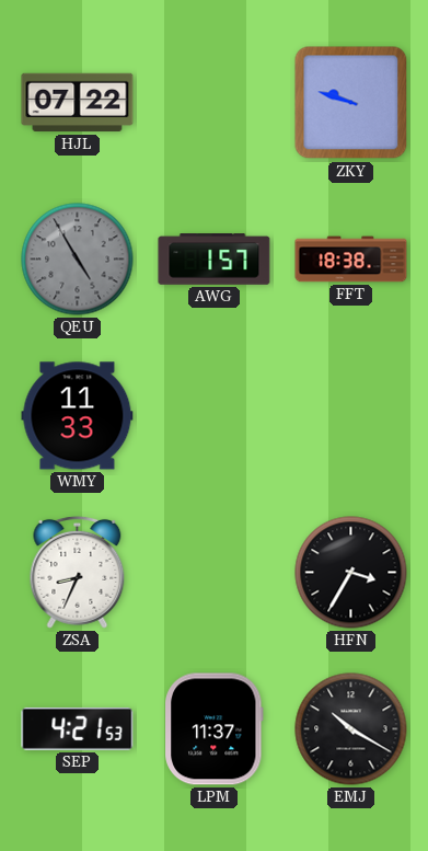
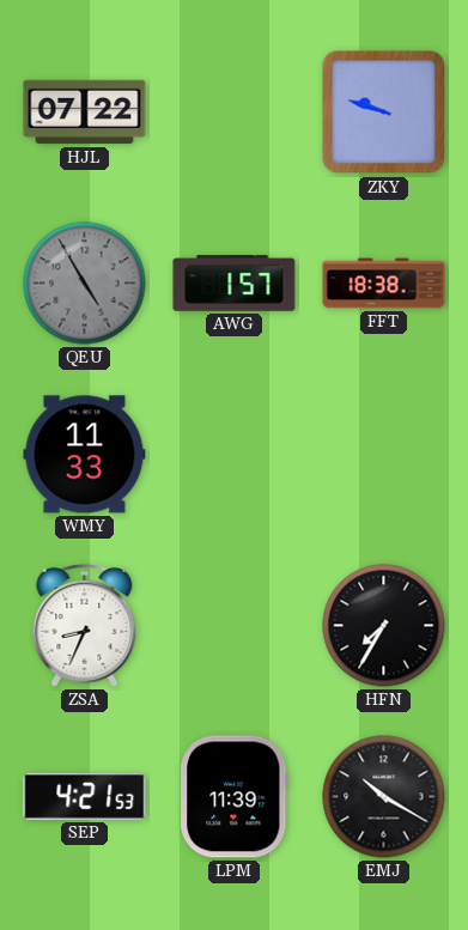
HFN: 3:35 -> 7:35 (384, 626)
LPM: 11:37 -> 11:39 (235, 797)
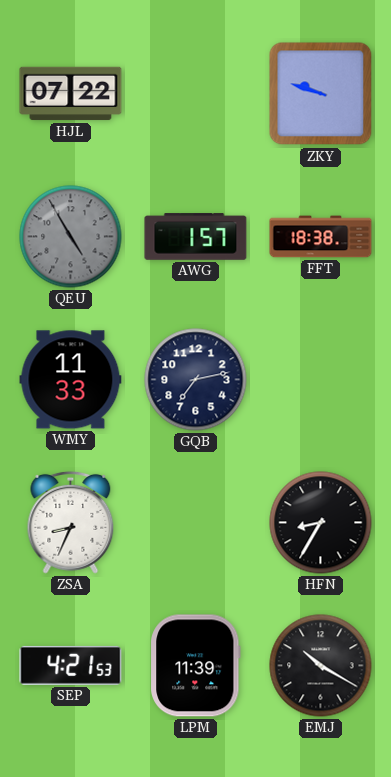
GQB: none -> 7:13 (196, 380)
HFN: 7:35 -> 8:35 (321, 523)
